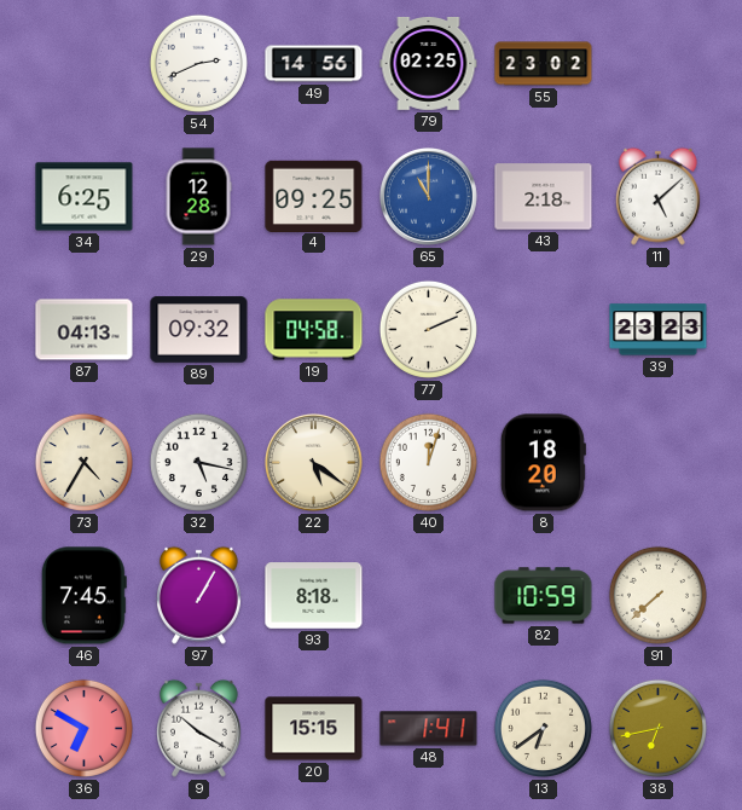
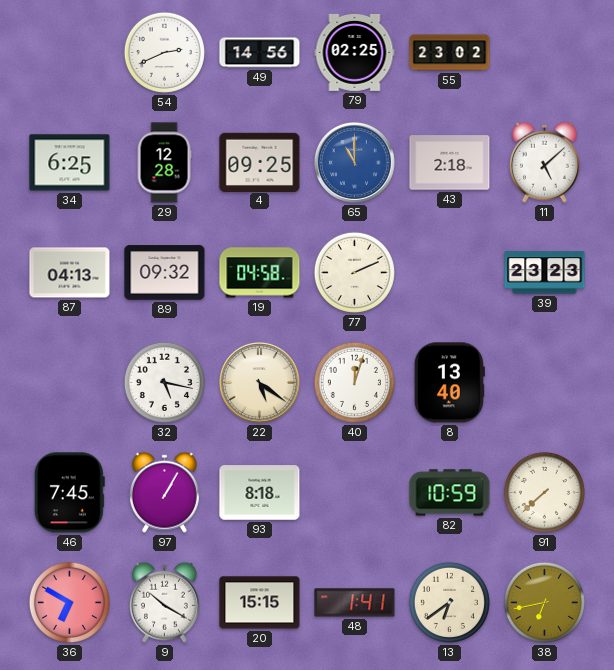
73: 4:35 -> none (83, 462)
8: 18:20 -> 13:40 (449, 383)
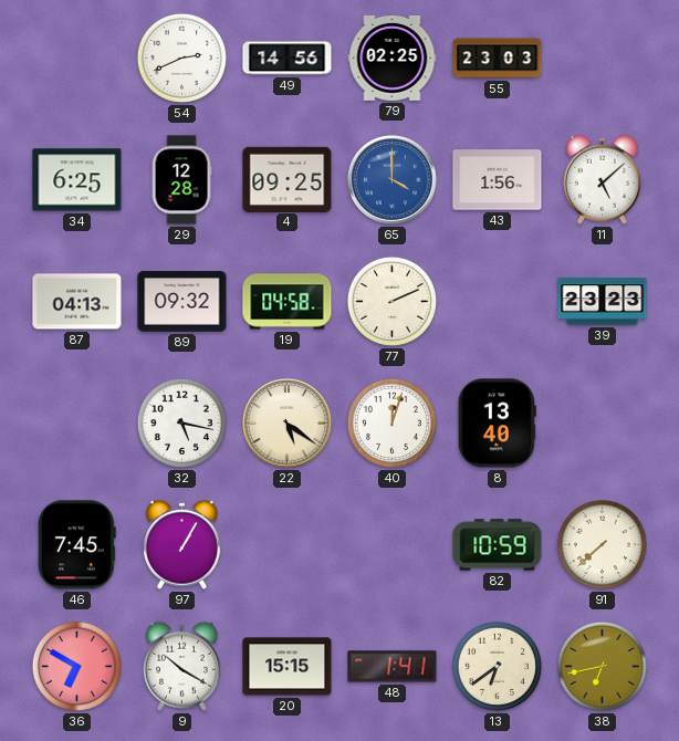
55: 23:02 -> 23:03 (498, 59)
65: 11:00 -> 4:00 (391, 179)
43: 2:18 -> 1:56 (498, 180)
93: 8:18 -> none (260, 493)
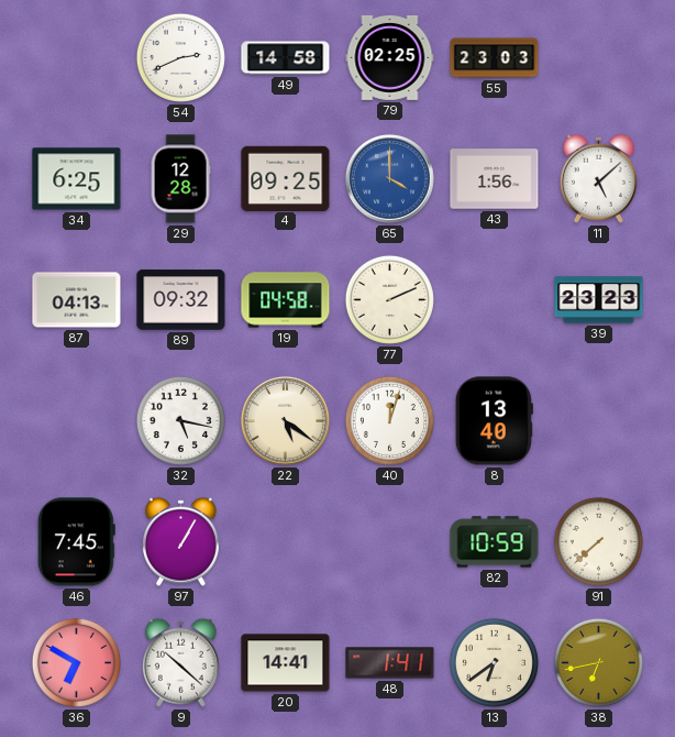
49: 14:56 -> 14:58 (286, 58)
9: 10:20 -> 10:22 (180, 662)
20: 15:15 -> 14:41 (286, 663)
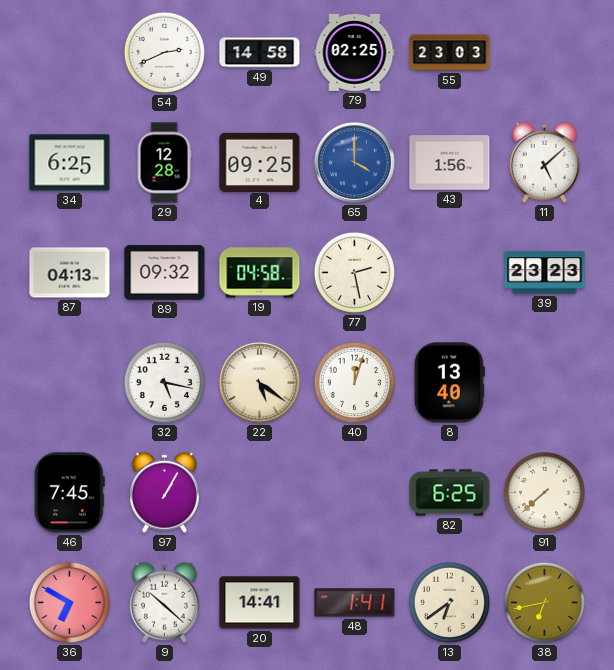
77: 2:11 -> 2:28 (354, 272)
82: 10:59 -> 6:25 (450, 493)
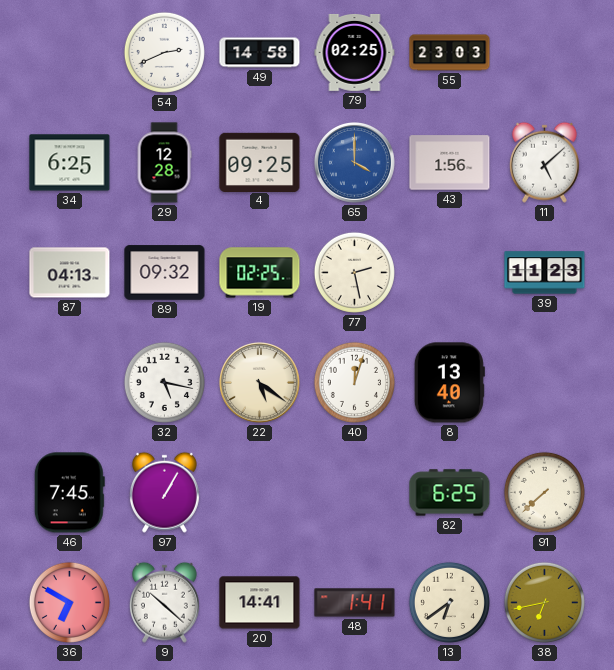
19: 04:58 -> 02:25 (260, 273)
39: 23:23 -> 11:23 (545, 273)
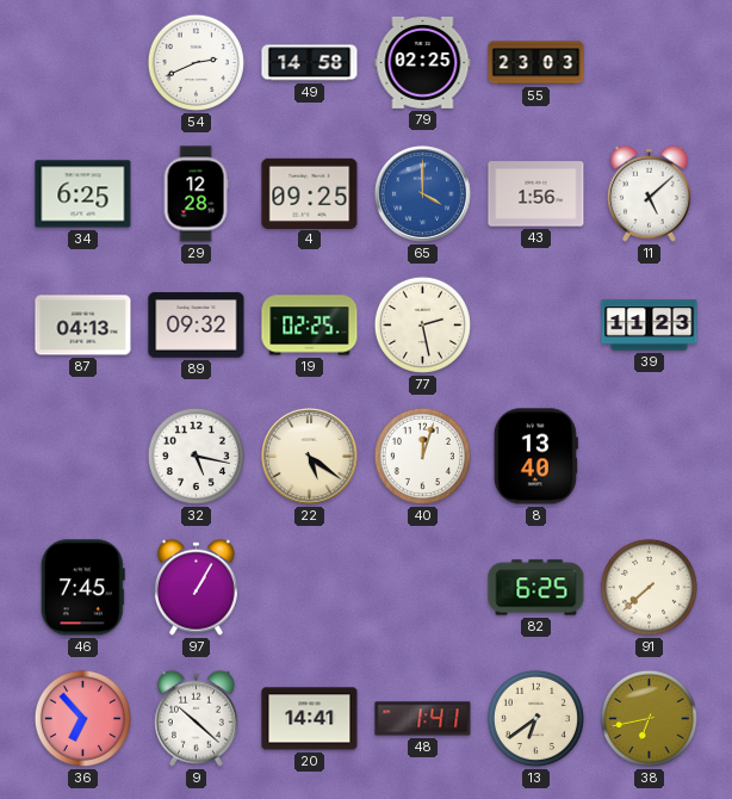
36: 6:50 -> 6:53 (82, 718)
